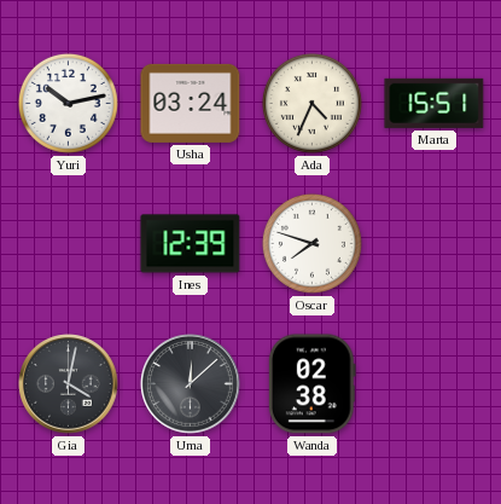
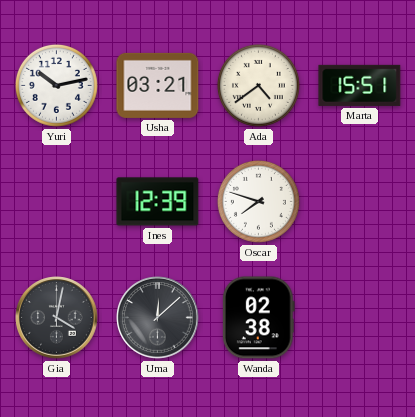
Usha: 03:24 -> 03:21 (158, 85)
Ada: 4:34 -> 4:39 (258, 85)
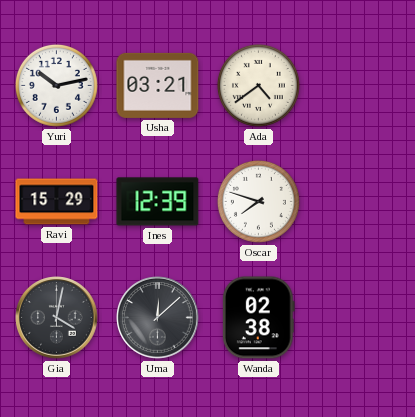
Marta: 15:51 -> none (360, 85)
Ravi: none -> 15:29 (57, 202)
